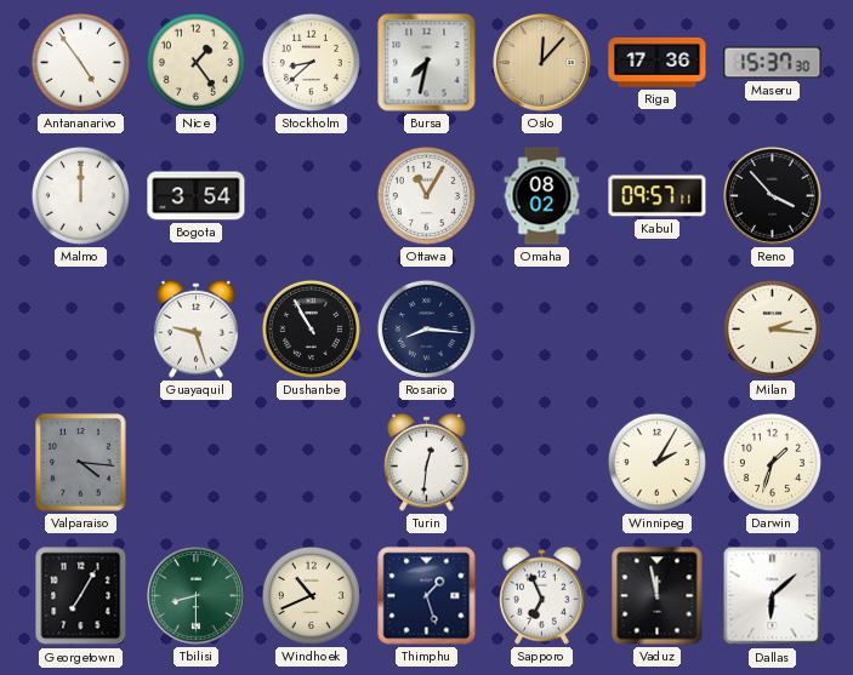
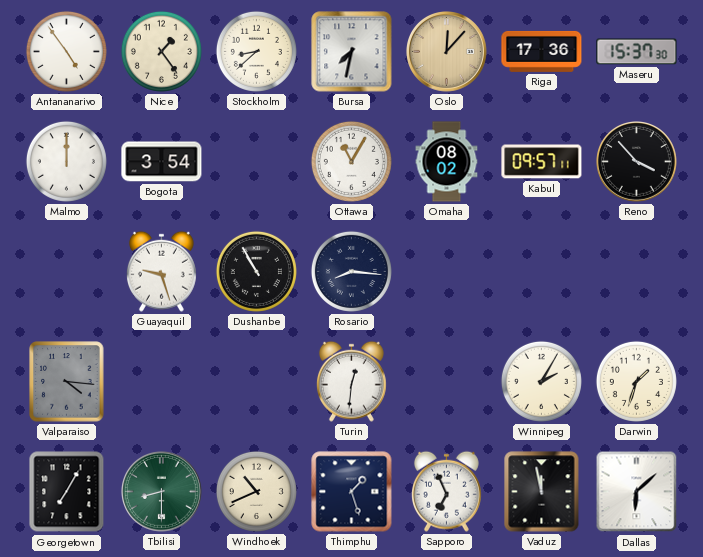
Milan: 2:16 -> none (772, 328)
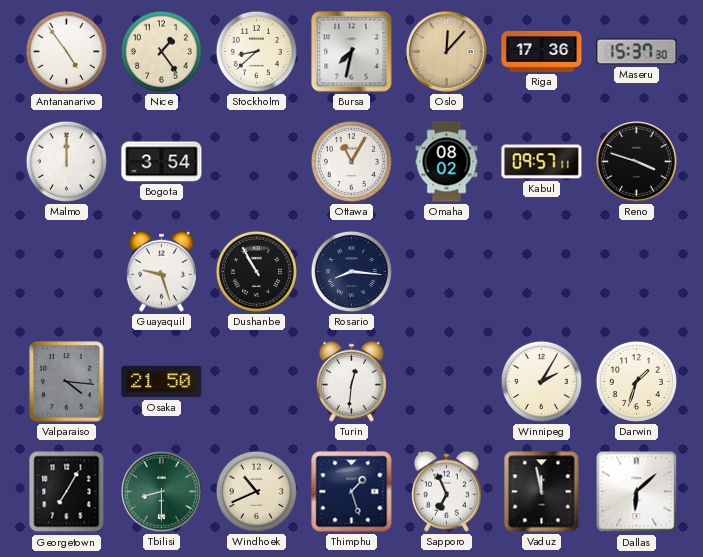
Reno: 3:53 -> 3:48 (637, 162)
Osaka: none -> 21:50 (162, 382)
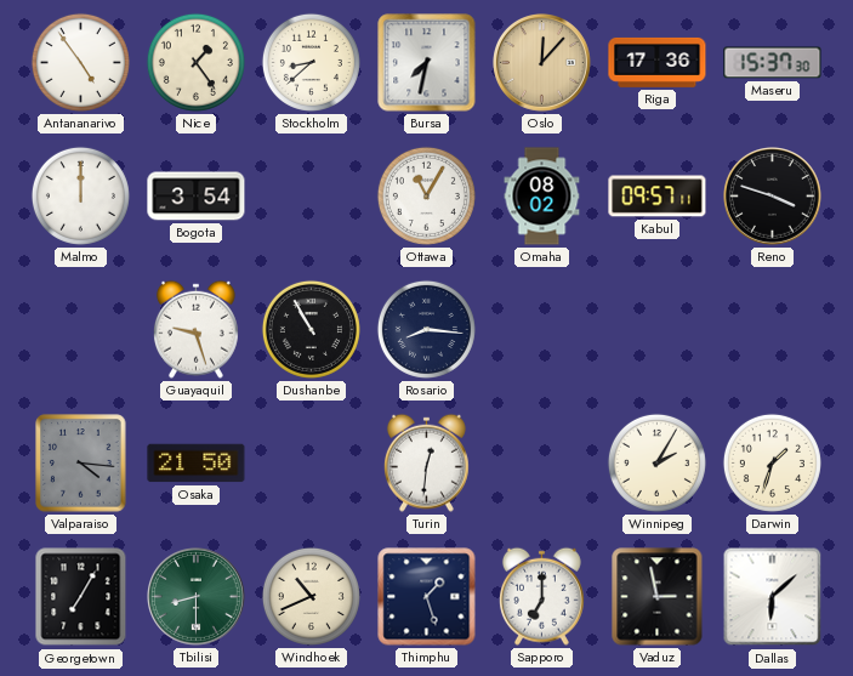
Sapporo: 6:56 -> 7:00 (541, 596)
Vaduz: 11:58 -> 2:58 (658, 597)
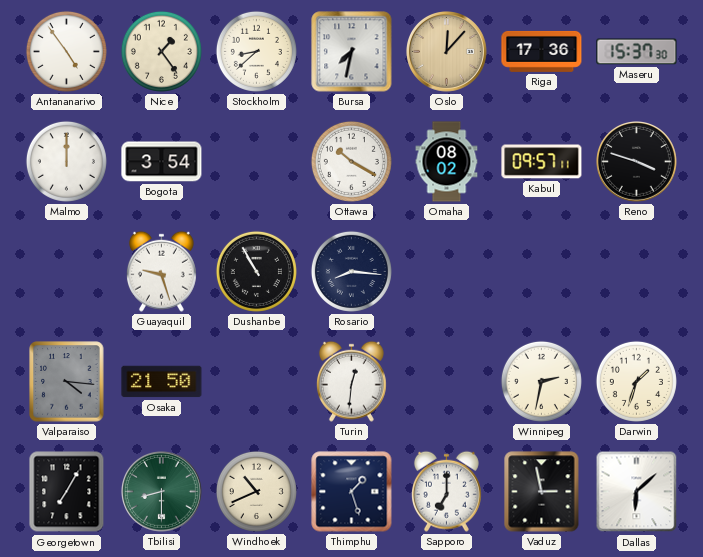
Ottawa: 11:05 -> 10:20 (351, 161)
Winnipeg: 2:05 -> 2:32 (541, 381)
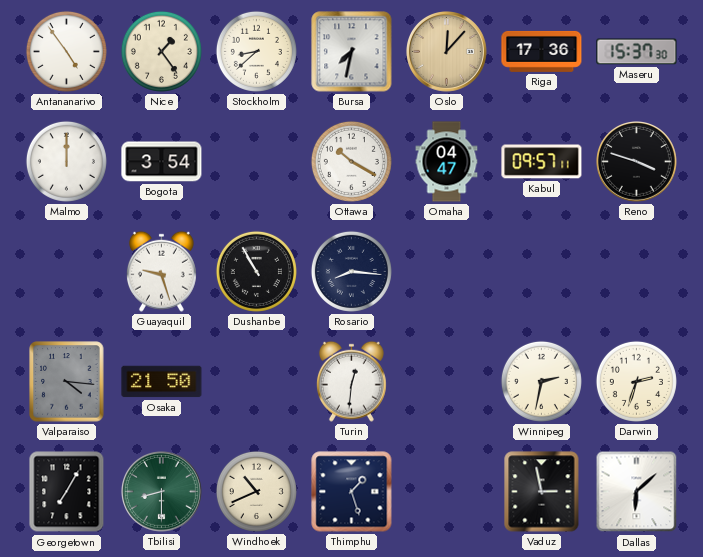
Omaha: 08:02 -> 04:47 (447, 162)
Darwin: 1:33 -> 2:33 (636, 381)
Sapporo: 7:00 -> none (446, 491)
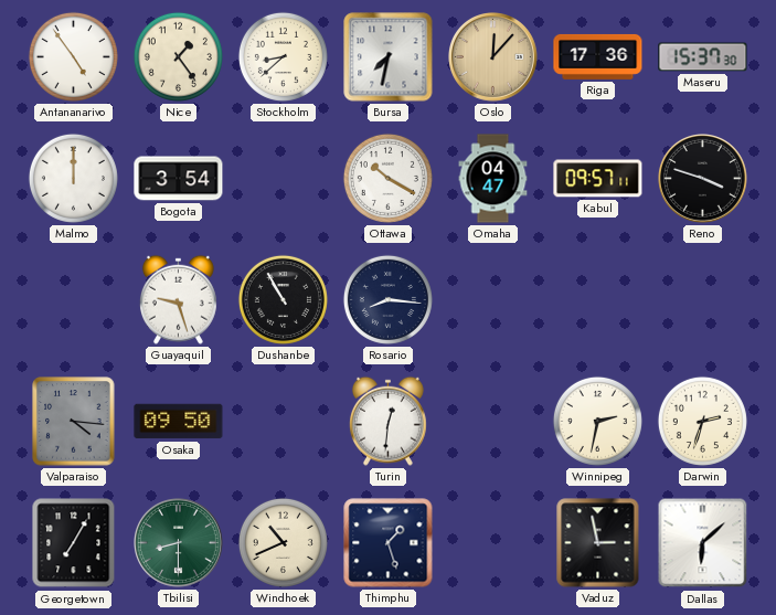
Osaka: 21:50 -> 09:50 (179, 422)
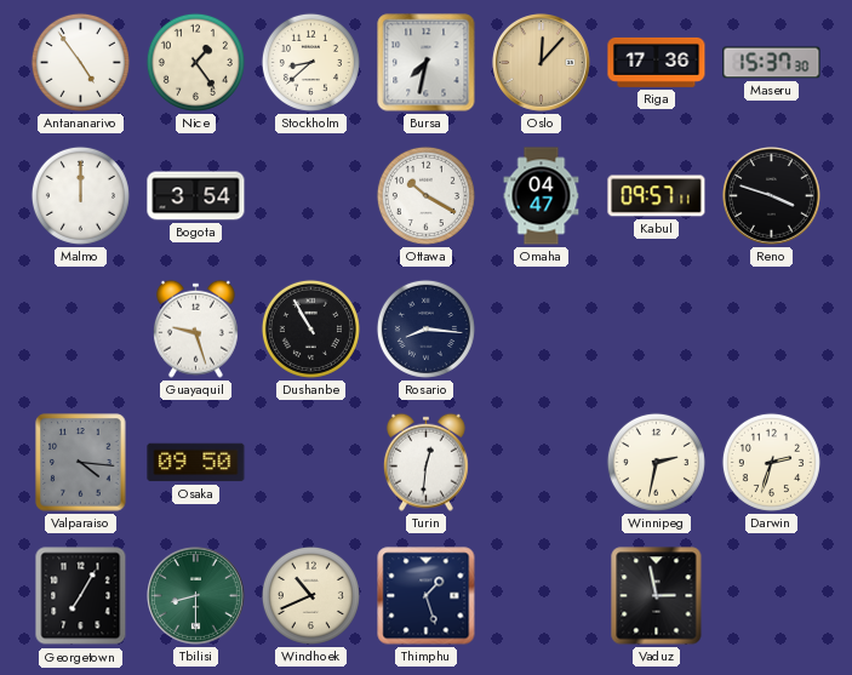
Dallas: 6:08 -> none (703, 543)
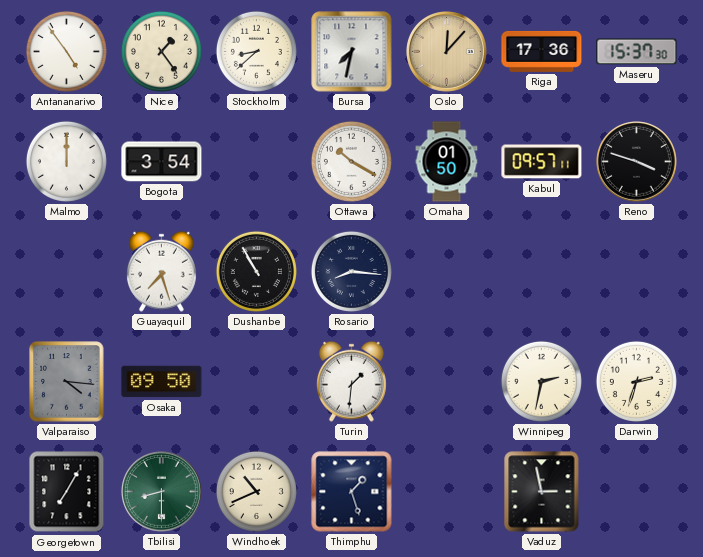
Omaha: 04:47 -> 01:50 (447, 162)
Guayaquil: 9:27 -> 7:27 (161, 271)
Turin: 12:31 -> 1:31 (351, 381)
